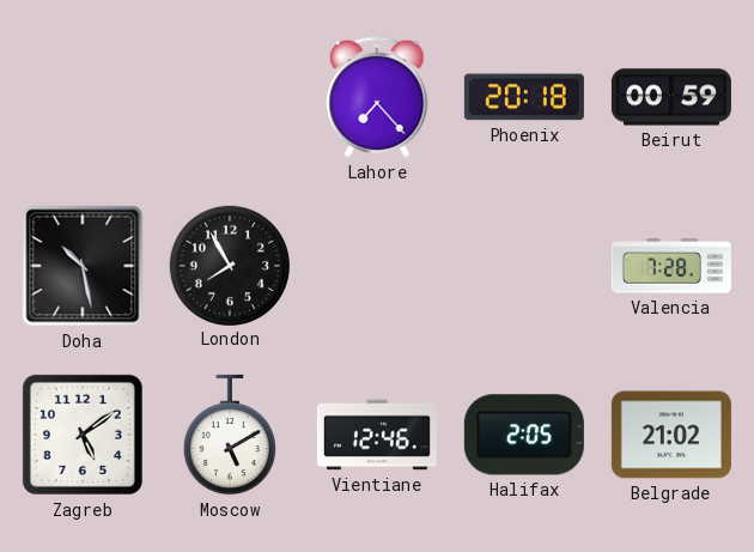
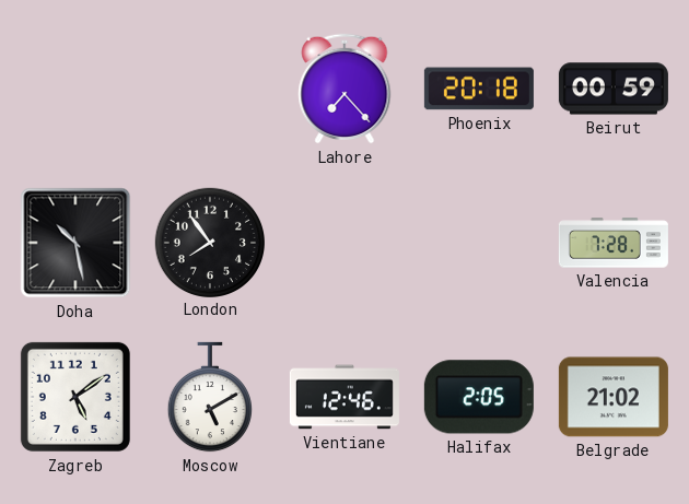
London: 7:55 -> 7:54 (209, 242)
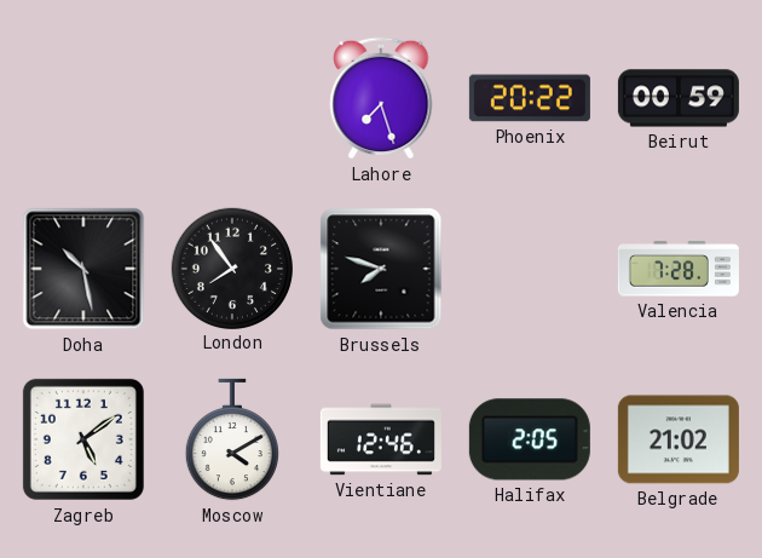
Lahore: 7:23 -> 7:27 (381, 98)
Phoenix: 20:18 -> 20:22 (530, 98)
Brussels: none -> 7:48 (381, 269)
Moscow: 5:10 -> 4:10 (231, 439)
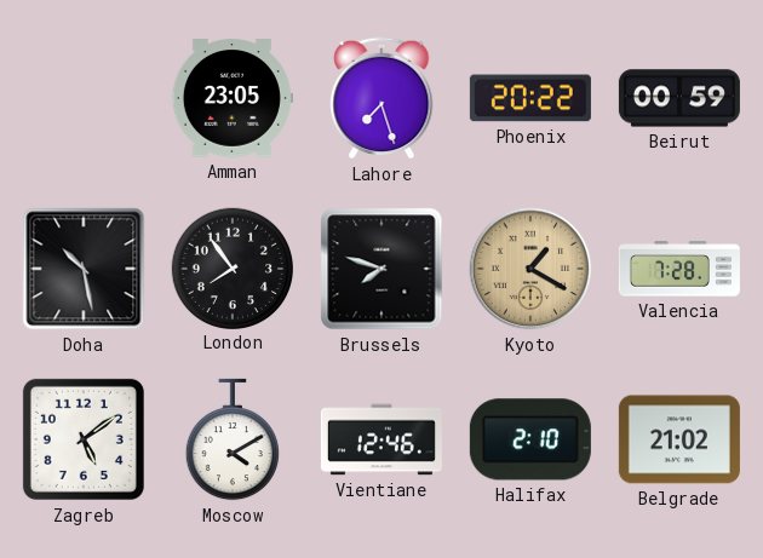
Amman: none -> 23:05 (233, 98)
Kyoto: none -> 1:20 (530, 269)
Halifax: 2:05 -> 2:10 (530, 439)
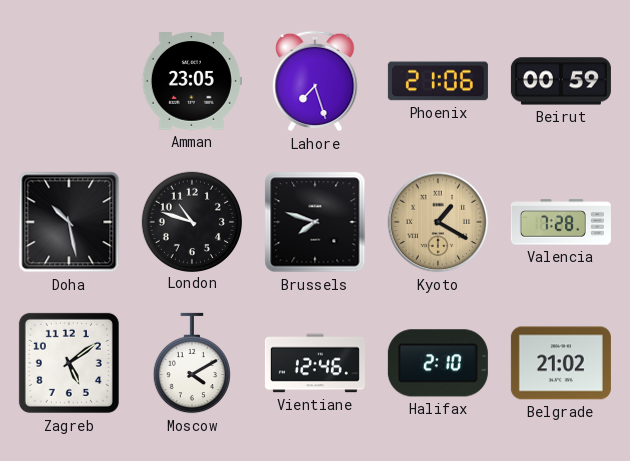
Phoenix: 20:22 -> 21:06 (438, 81)
London: 7:54 -> 10:48 (191, 221)
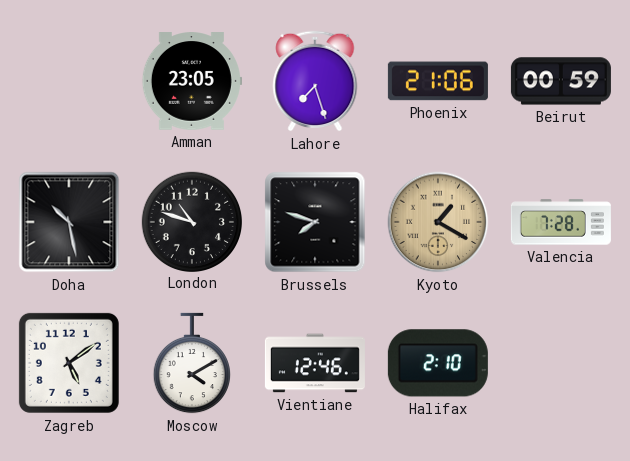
Belgrade: 21:02 -> none (561, 363)
